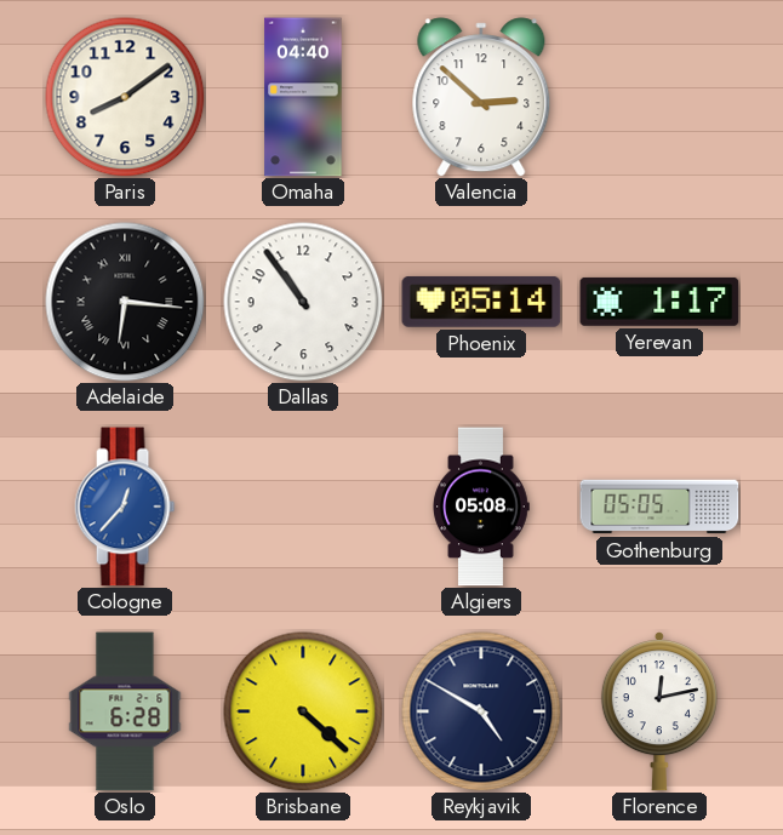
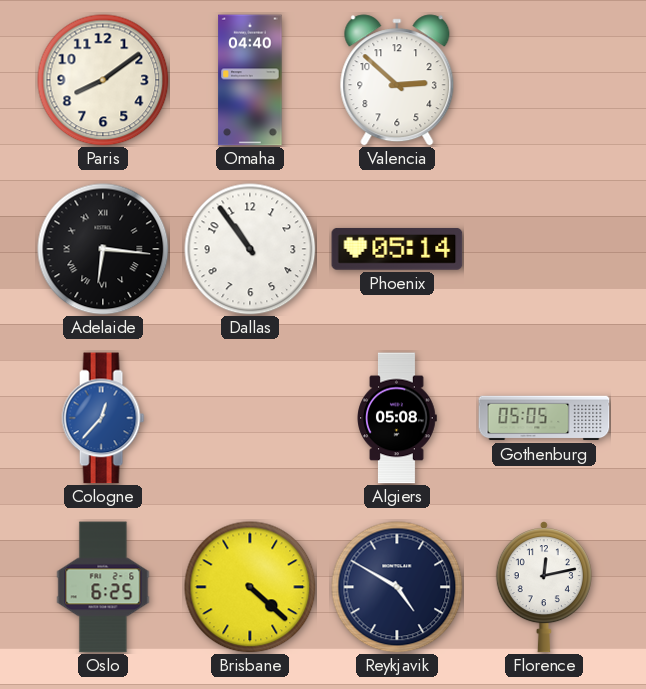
Yerevan: 1:17 -> none (659, 302)
Oslo: 6:28 -> 6:25 (103, 587)
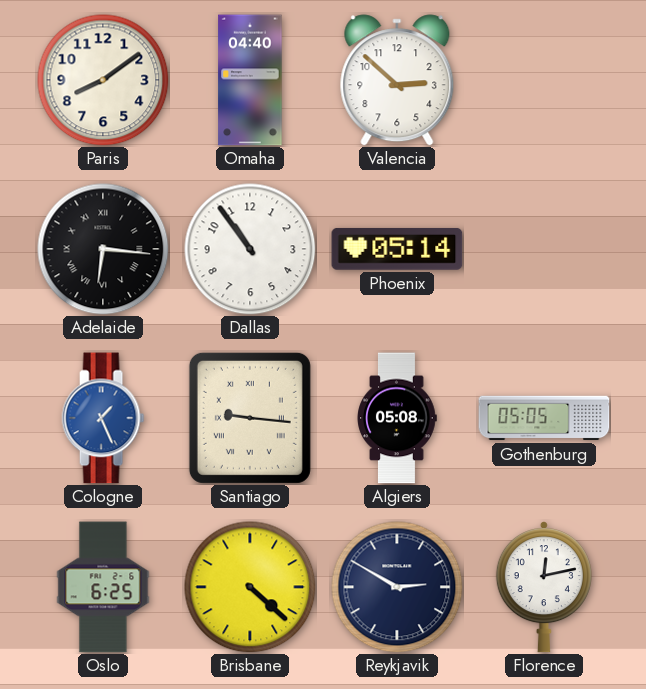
Cologne: 12:37 -> 1:26 (103, 418)
Santiago: none -> 9:16 (250, 418)
Reykjavik: 4:50 -> 2:50 (397, 587)
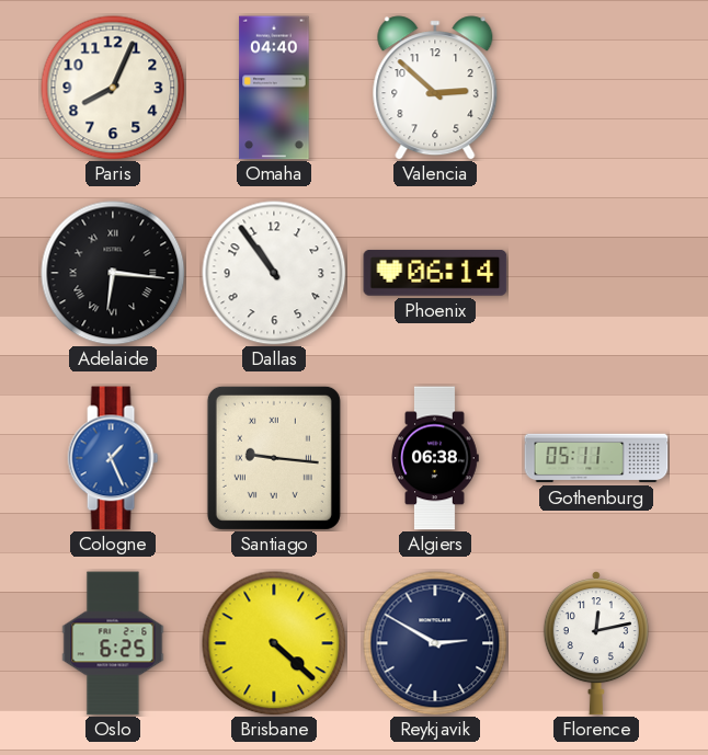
Paris: 8:09 -> 8:04 (113, 88)
Phoenix: 05:14 -> 06:14 (435, 273)
Algiers: 05:08 -> 06:38 (435, 458)
Gothenburg: 05:05 -> 05:11 (596, 458)
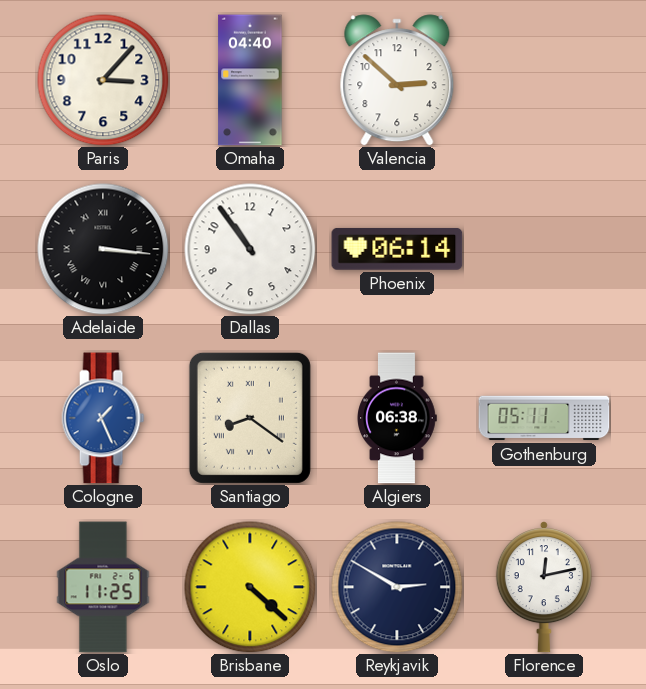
Paris: 8:04 -> 3:07 (103, 80)
Adelaide: 6:16 -> 3:16 (103, 249)
Santiago: 9:16 -> 8:21 (250, 418)
Oslo: 6:25 -> 11:25 (103, 587)
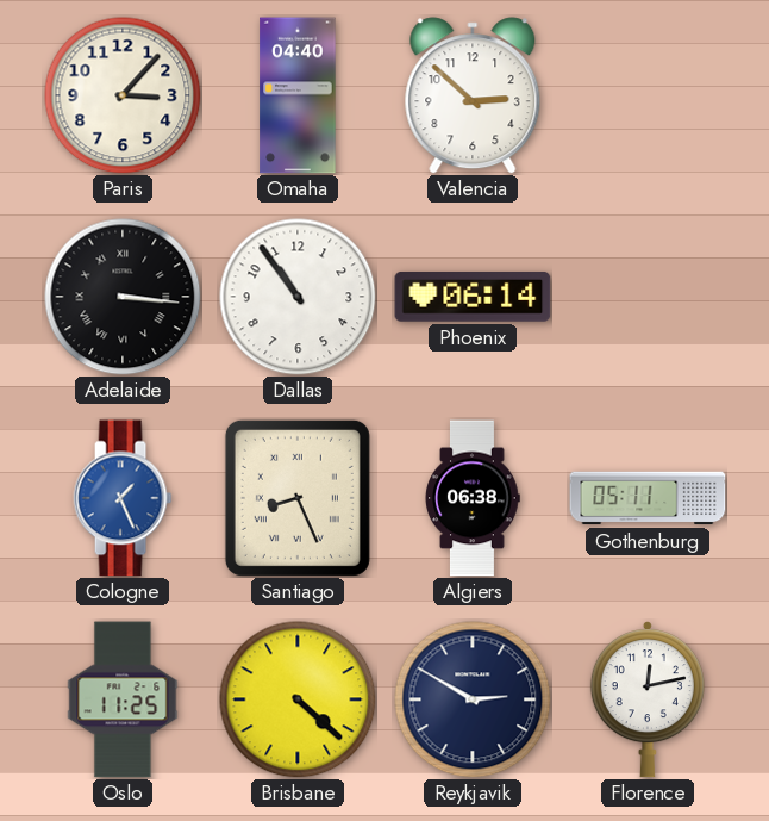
Santiago: 8:21 -> 8:26 (298, 498)
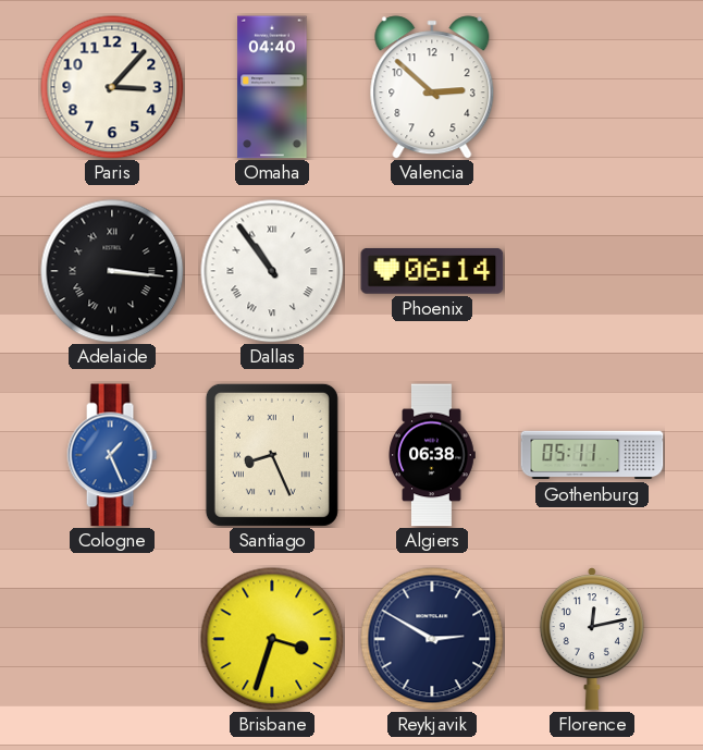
Dallas numerals: Arabic -> Roman (272, 271)
Oslo: 11:25 -> none (123, 699)
Brisbane: 4:22 -> 3:33 (272, 639)
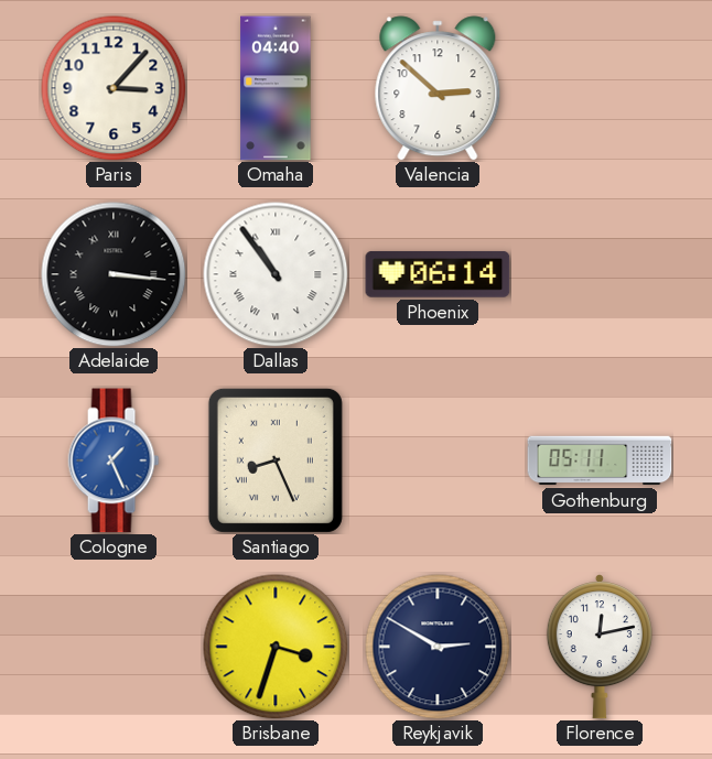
Algiers: 06:38 -> none (432, 455)
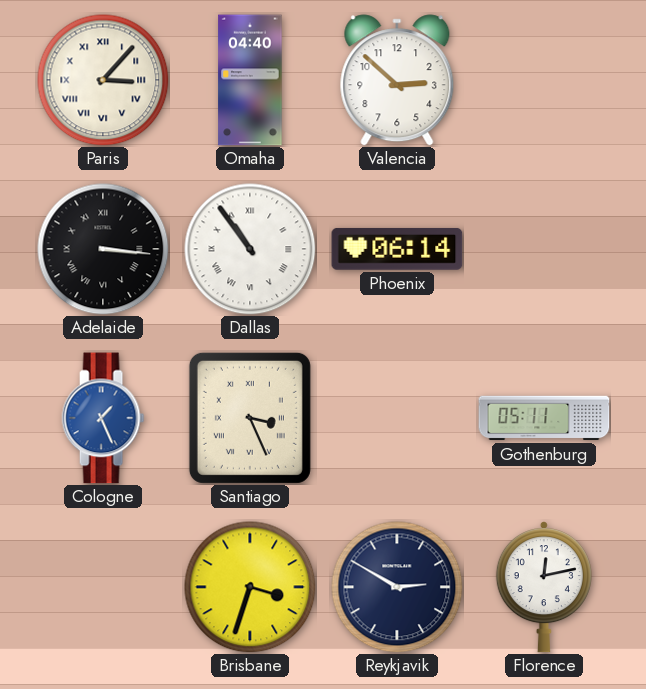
Paris numerals: Arabic -> Roman (103, 80)
Santiago: 8:26 -> 3:26 (250, 418)
